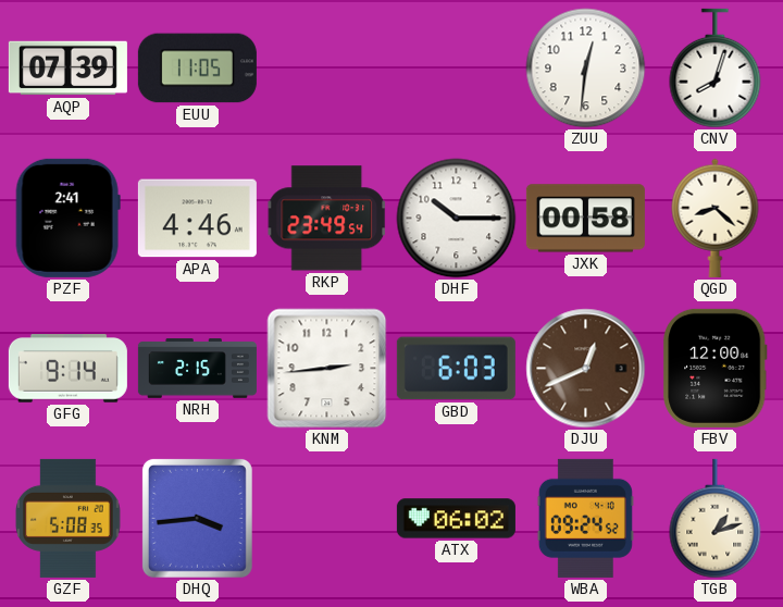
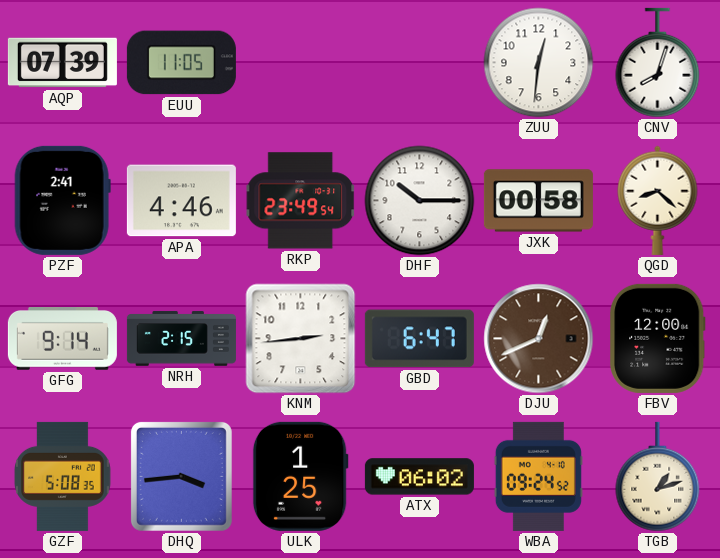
GBD: 6:03 -> 6:47 (419, 339)
ULK: none -> 1:25 (300, 476)
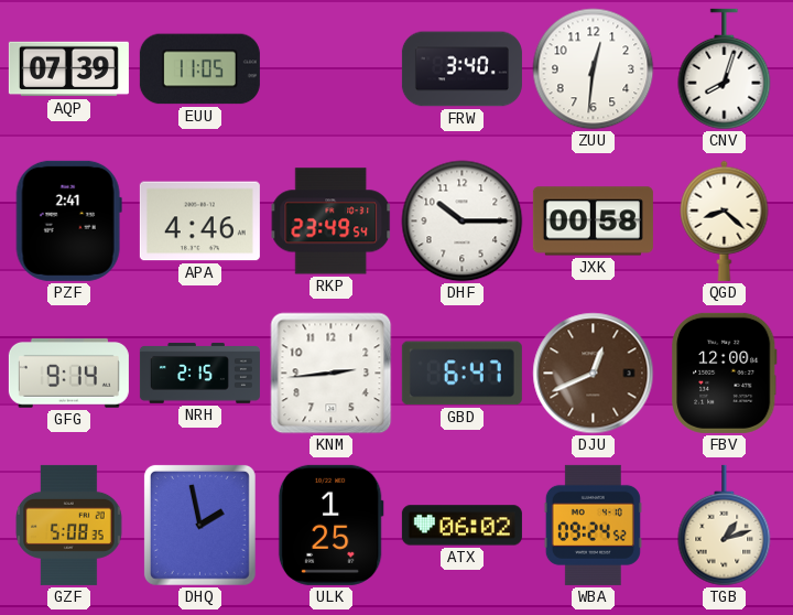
FRW: none -> 3:40 (461, 69)
DHQ: 3:44 -> 1:58 (199, 525)
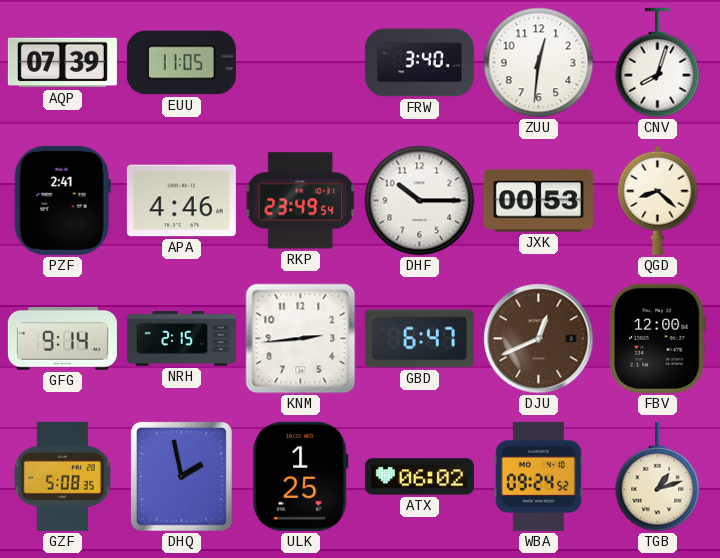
JXK: 00:58 -> 00:53 (538, 201)
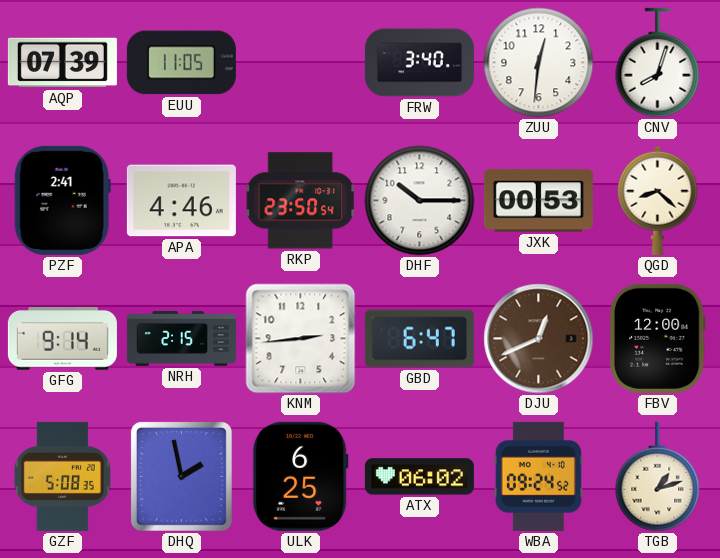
RKP: 23:49 -> 23:50 (301, 201)
ULK: 1:25 -> 6:25 (300, 476)
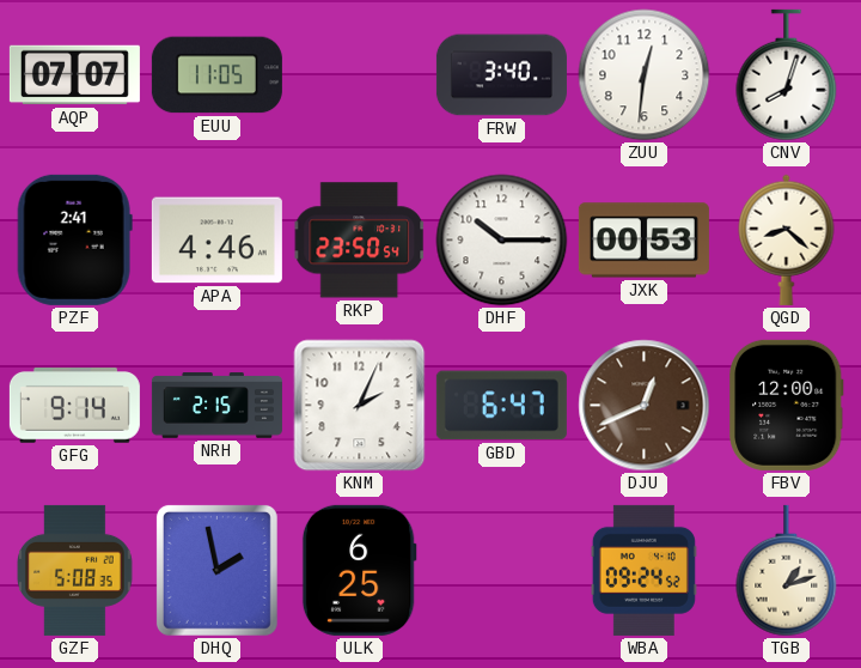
AQP: 07:39 -> 07:07 (74, 75)
KNM: 2:44 -> 2:04 (360, 406)
ATX: 06:02 -> none (419, 477)
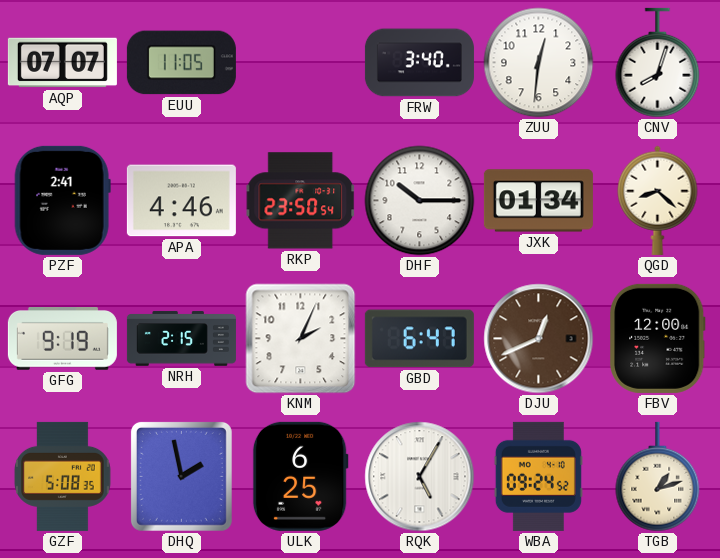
JXK: 00:53 -> 01:34 (538, 201)
GFG: 9:14 -> 9:19 (62, 339)
RQK: none -> 5:05 (420, 477)
